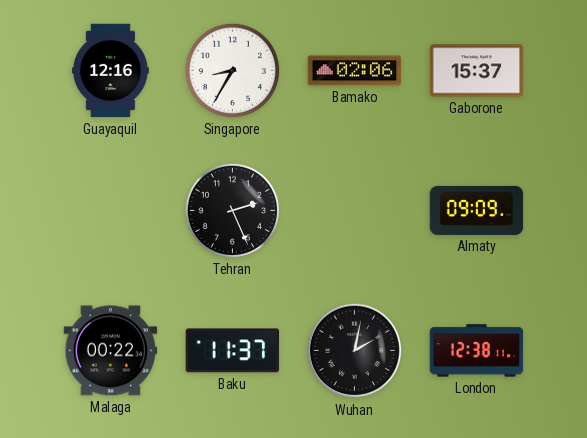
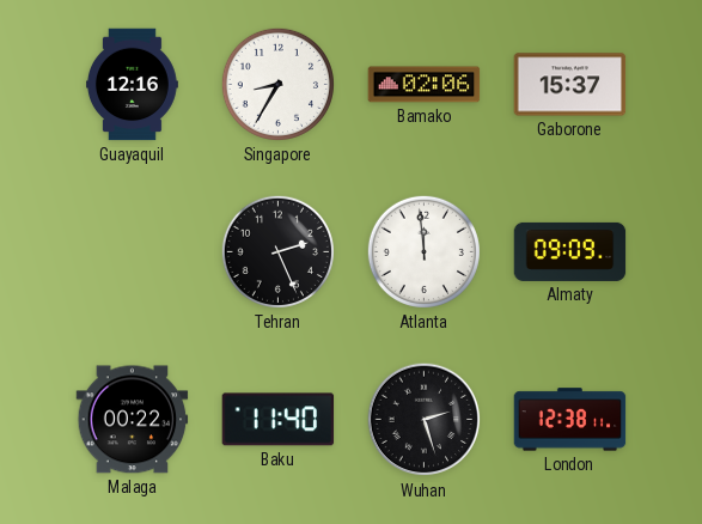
Atlanta: none -> 11:59 (423, 251)
Baku: 11:37 -> 11:40 (279, 420)
Wuhan: 2:02 -> 2:27 (425, 420)
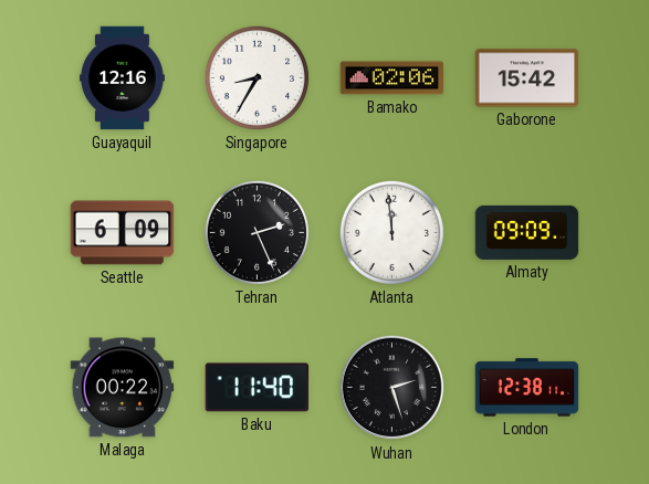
Gaborone: 15:37 -> 15:42 (527, 78)
Seattle: none -> 6:09 (123, 233)
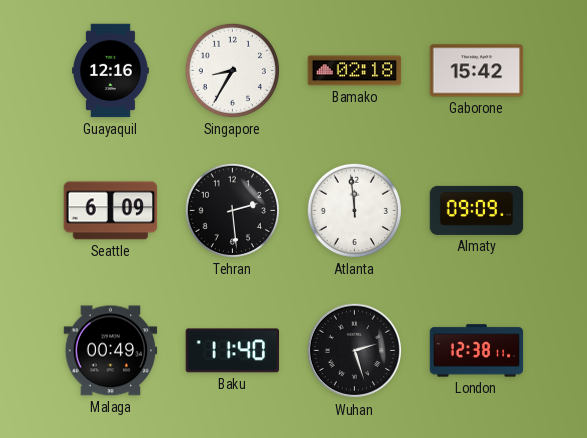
Bamako: 02:06 -> 02:18 (355, 71)
Tehran: 2:26 -> 2:29 (232, 210)
Malaga: 00:22 -> 00:49 (111, 351)
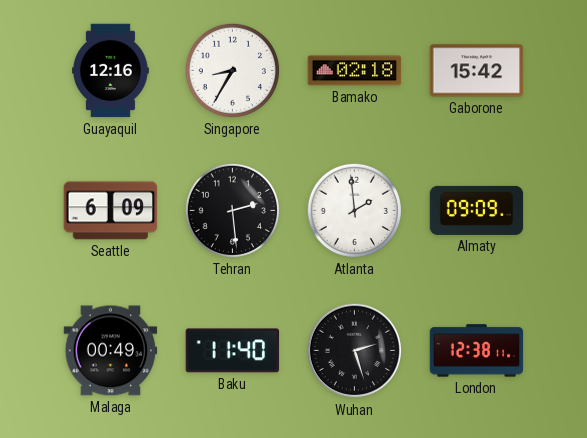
Atlanta: 11:59 -> 1:59 (354, 210)
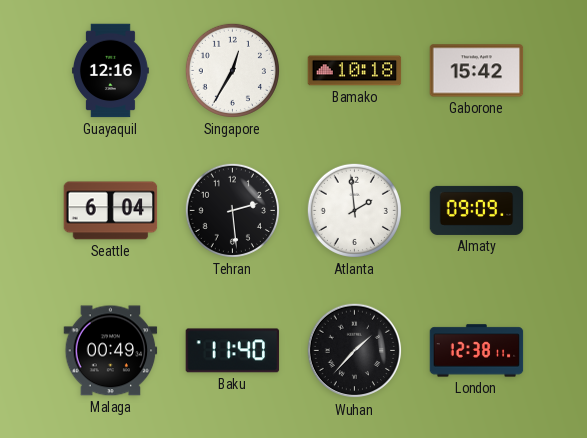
Singapore: 8:35 -> 12:35 (232, 70)
Bamako: 02:18 -> 10:18 (355, 71)
Seattle: 6:09 -> 6:04 (111, 211)
Wuhan: 2:27 -> 1:37 (355, 351)
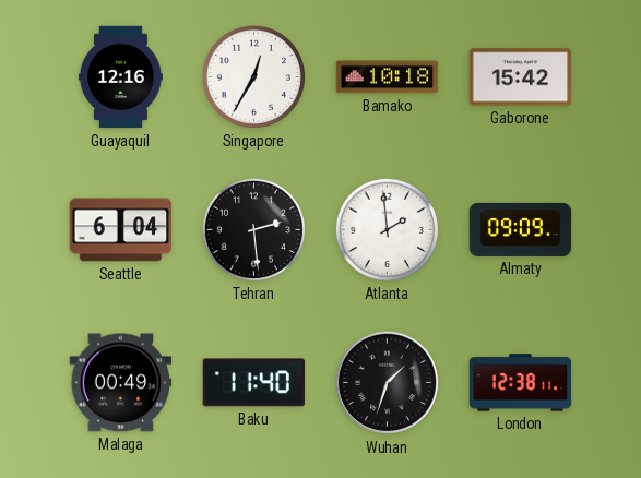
Wuhan: 1:37 -> 1:33 (388, 383)
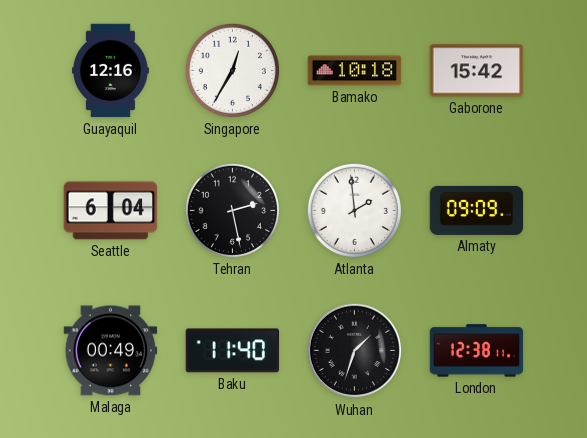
Tehran: 2:29 -> 2:28 (232, 210)
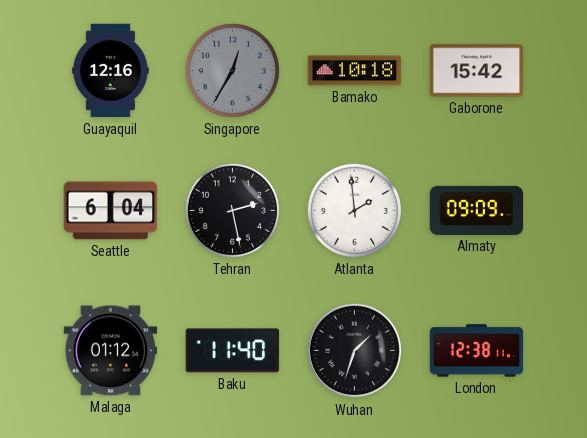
Singapore dial: white -> grey (232, 70)
Malaga: 00:49 -> 01:12 (111, 351)
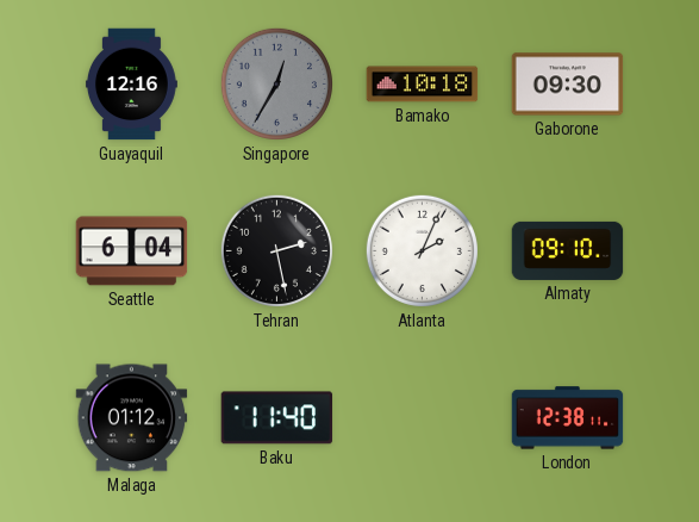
Gaborone: 15:42 -> 09:30 (568, 85)
Atlanta: 1:59 -> 2:04 (422, 250)
Almaty: 09:09 -> 09:10 (568, 250)
Wuhan: 1:33 -> none (355, 351)
